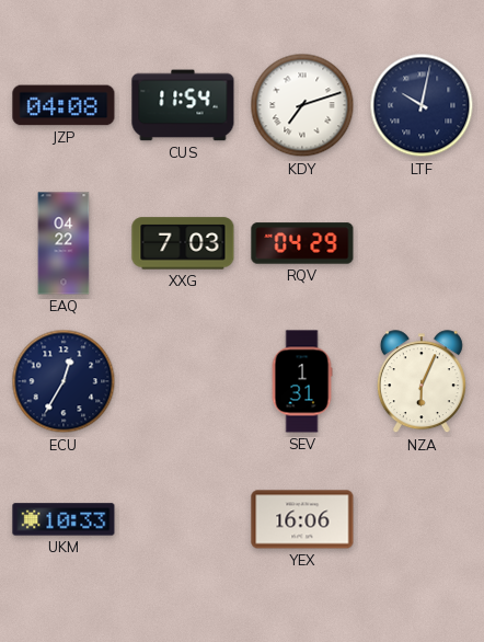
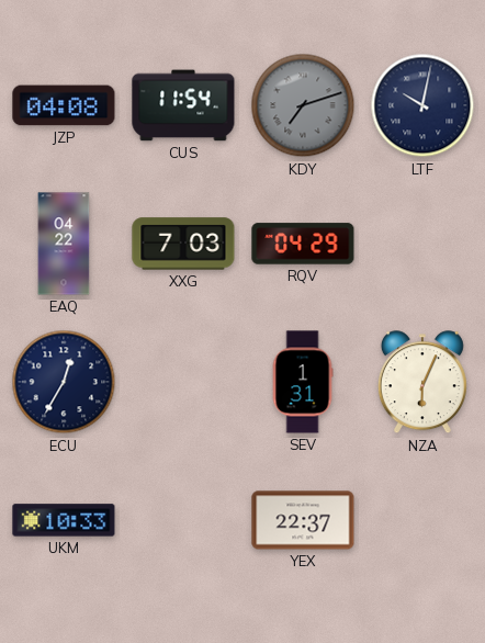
KDY dial: white -> grey (303, 105)
YEX: 16:06 -> 22:37 (303, 520)
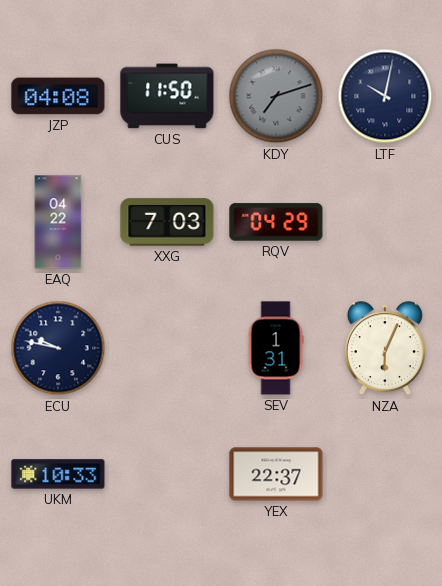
CUS: 11:54 -> 11:50 (167, 96)
ECU: 12:35 -> 9:47 (58, 348)
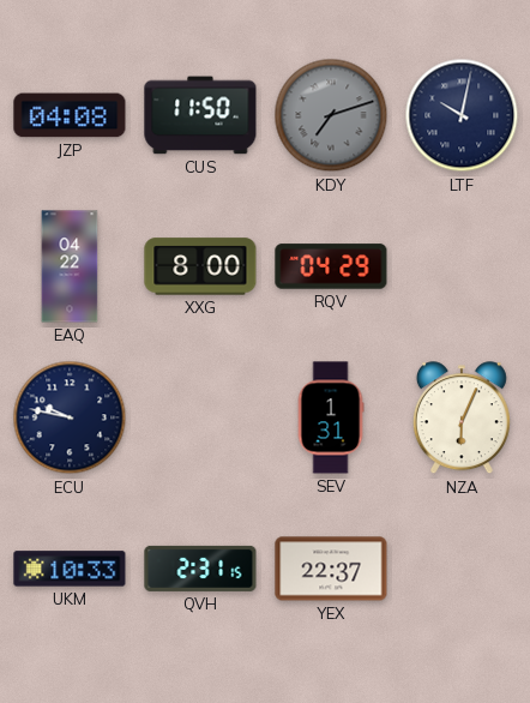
XXG: 7:03 -> 8:00 (200, 266)
QVH: none -> 2:31 (200, 569)
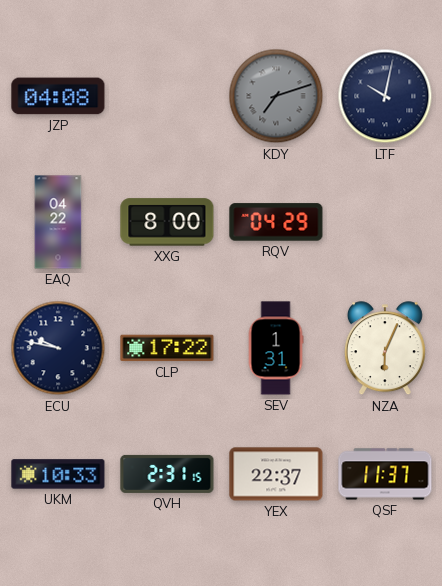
CUS: 11:50 -> none (200, 115)
CLP: none -> 17:22 (167, 348)
QSF: none -> 11:37 (385, 474)
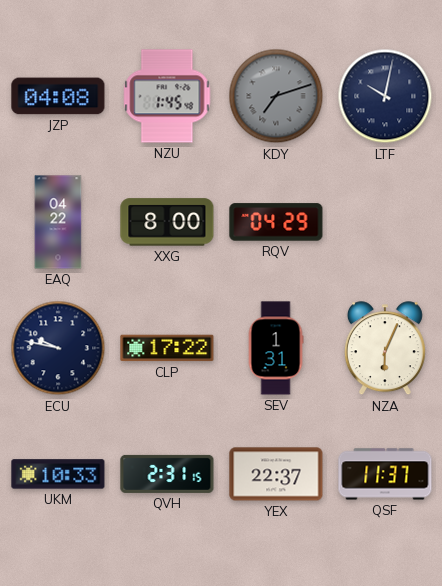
NZU: none -> 1:45 (167, 96)
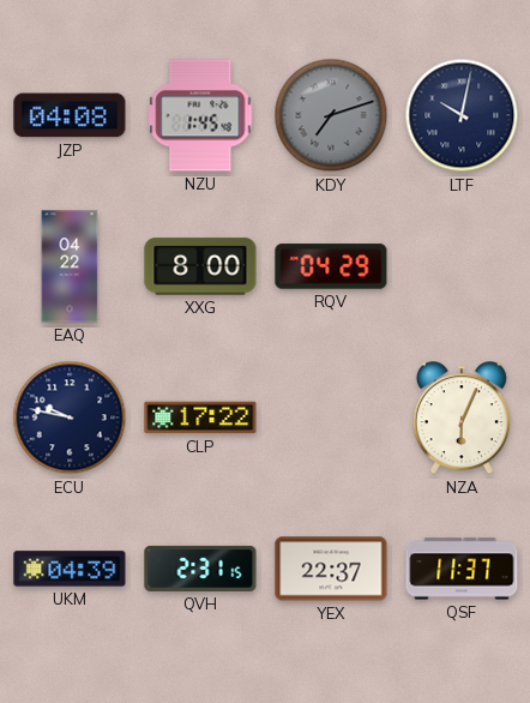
SEV: 1:31 -> none (276, 348)
UKM: 10:33 -> 04:39 (70, 569)
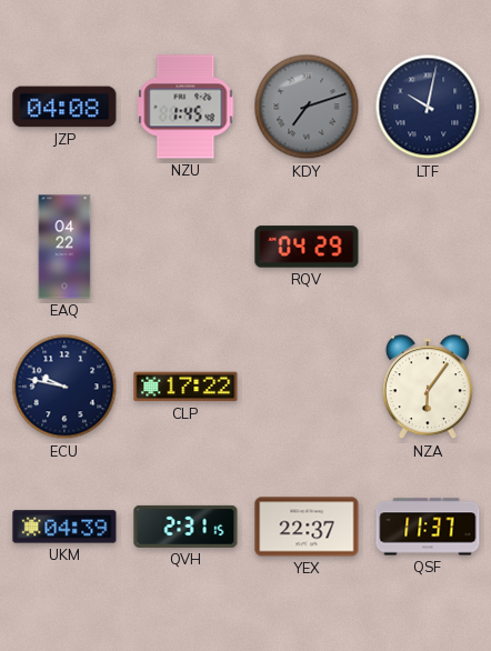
XXG: 8:00 -> none (200, 266)
NZA: 6:04 -> 6:06 (428, 388)
